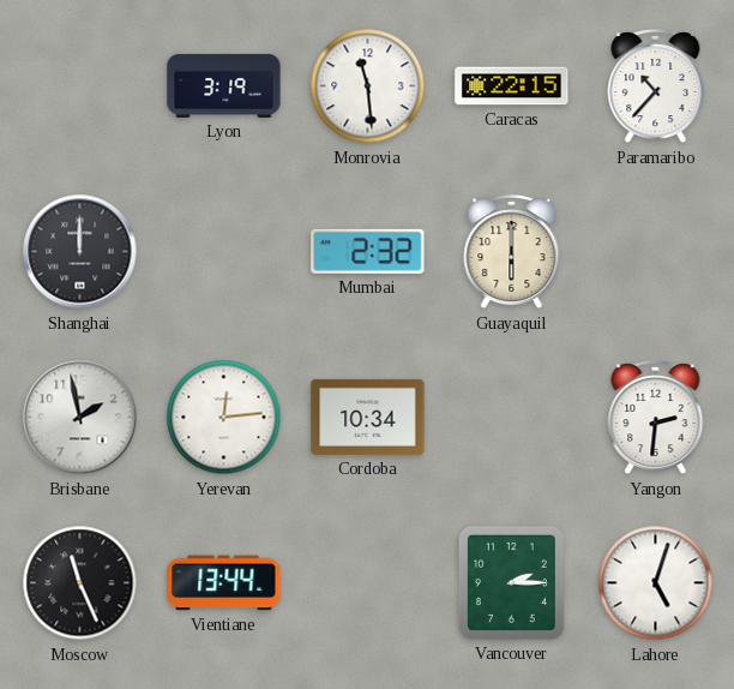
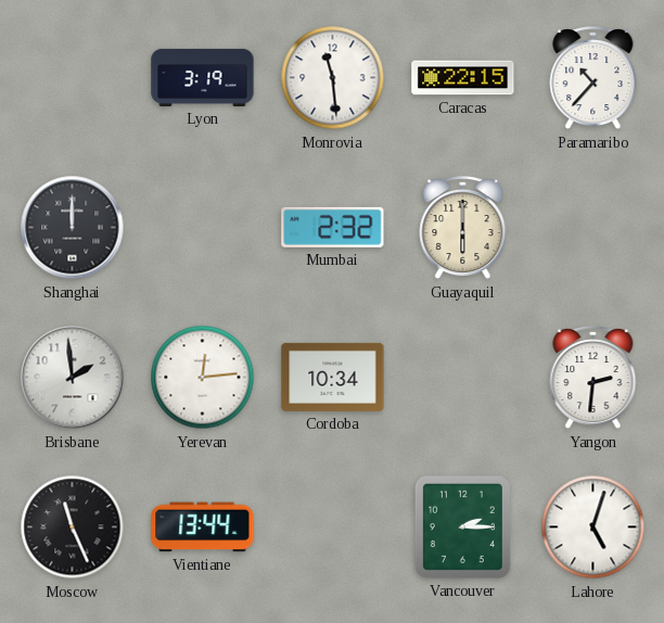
Brisbane: 1:58 -> 1:59 (73, 378)
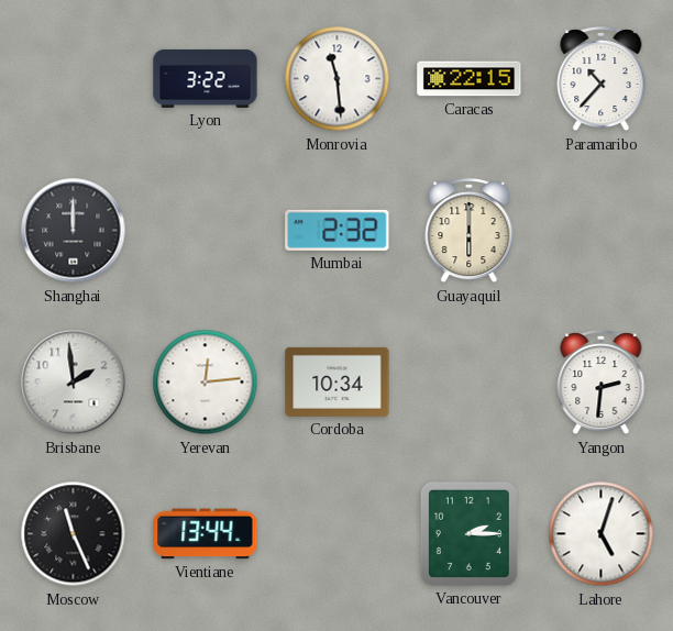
Lyon: 3:19 -> 3:22 (206, 78)
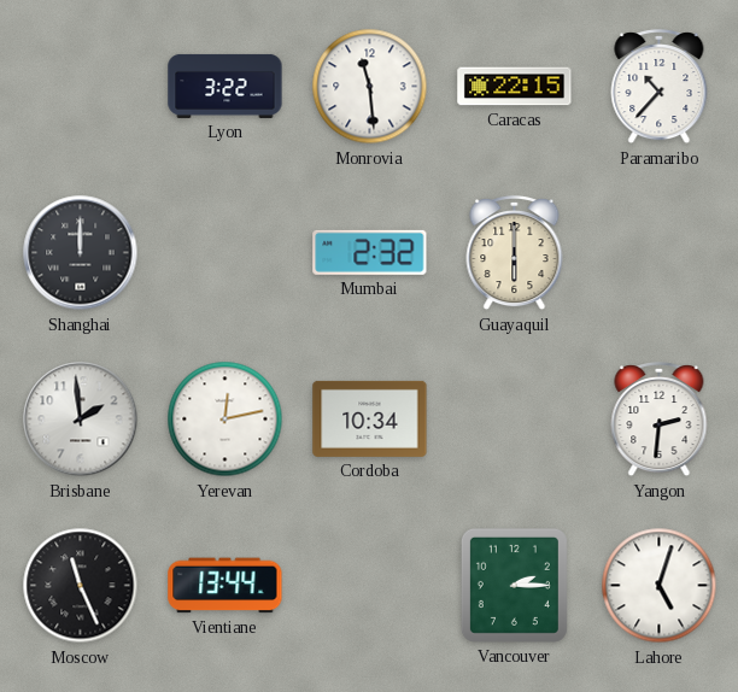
Yerevan: 12:14 -> 12:13 (225, 420)
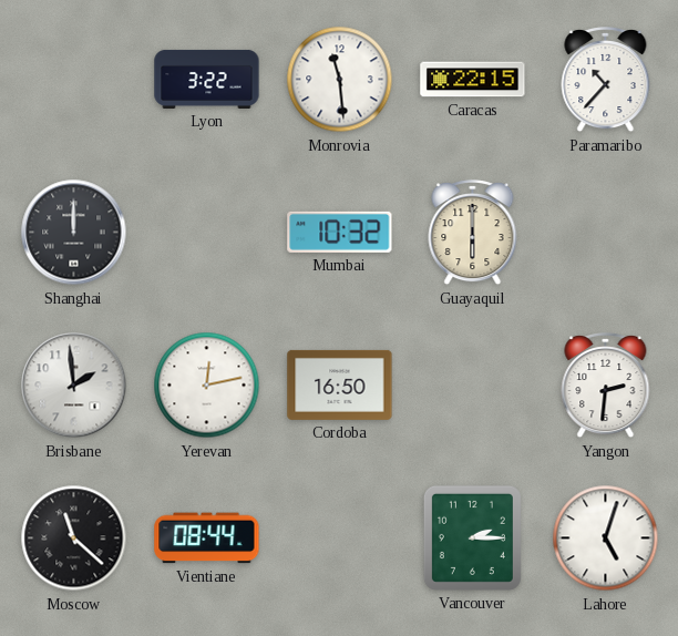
Mumbai: 2:32 -> 10:32 (340, 232)
Cordoba: 10:34 -> 16:50 (340, 384)
Moscow: 11:26 -> 11:22 (74, 538)
Vientiane: 13:44 -> 08:44 (207, 538)
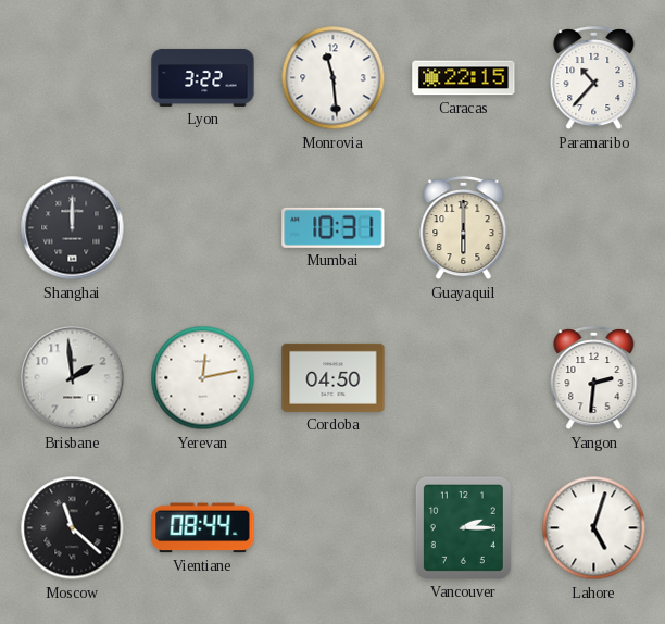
Mumbai: 10:32 -> 10:31 (334, 227)
Cordoba: 16:50 -> 04:50 (334, 377)
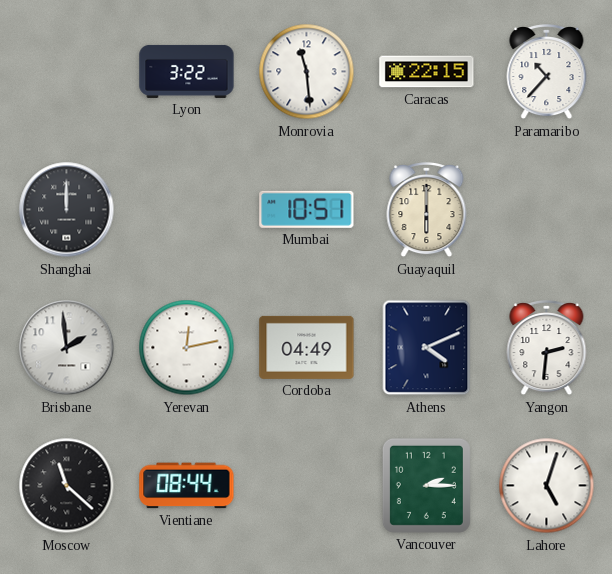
Mumbai: 10:31 -> 10:51 (307, 209)
Cordoba: 04:50 -> 04:49 (307, 347)
Athens: none -> 4:11 (427, 348)
